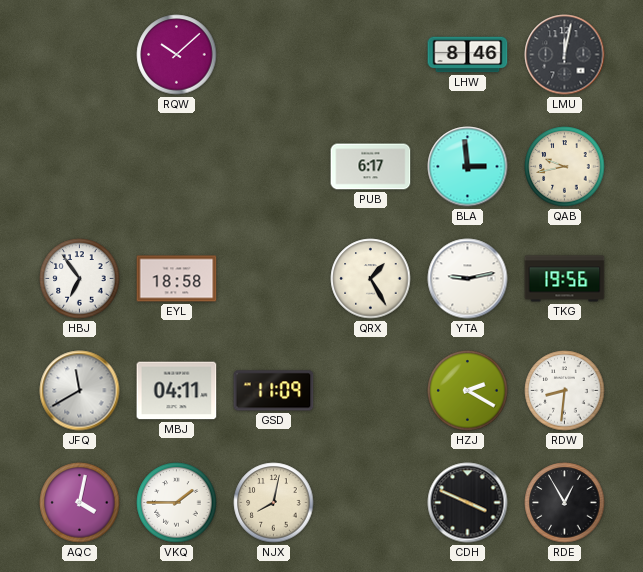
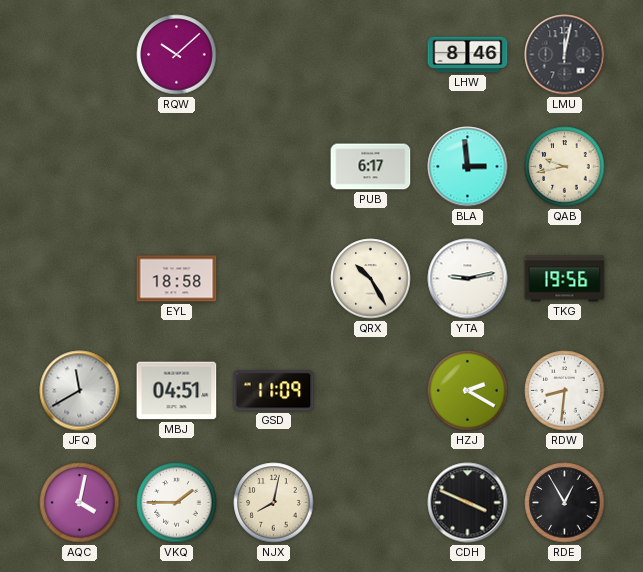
HBJ: 6:54 -> none (80, 279)
QRX: 1:25 -> 10:25 (371, 279)
MBJ: 04:11 -> 04:51 (177, 391)
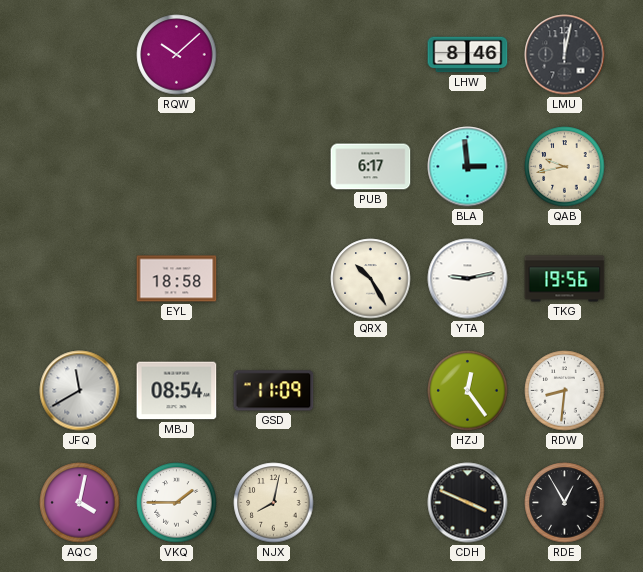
MBJ: 04:51 -> 08:54 (177, 391)
HZJ: 2:20 -> 12:24 (468, 391)
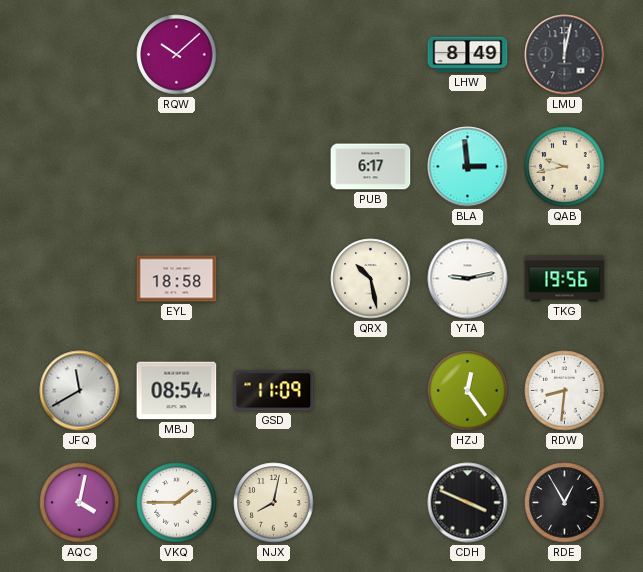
LHW: 8:46 -> 8:49 (468, 55)
QRX: 10:25 -> 10:28 (371, 279)
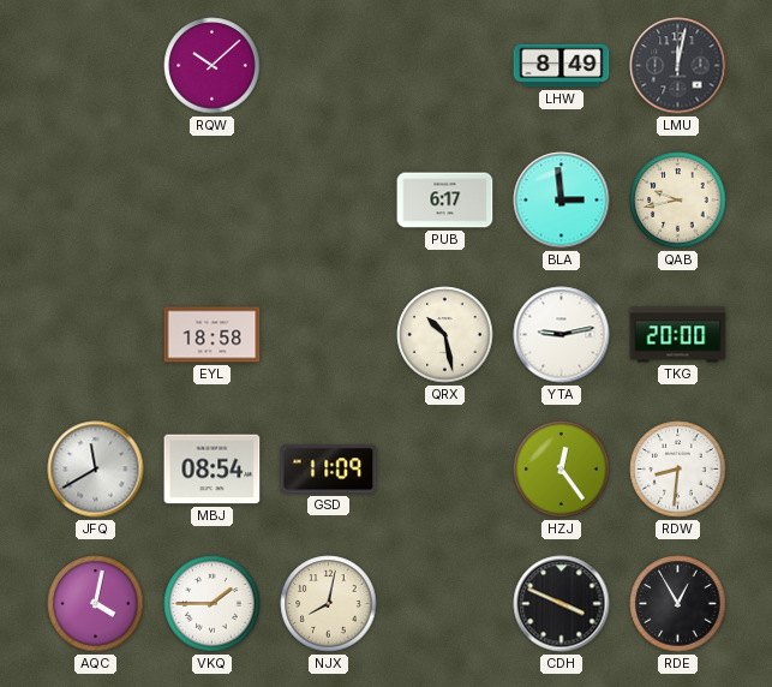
TKG: 19:56 -> 20:00 (678, 335)
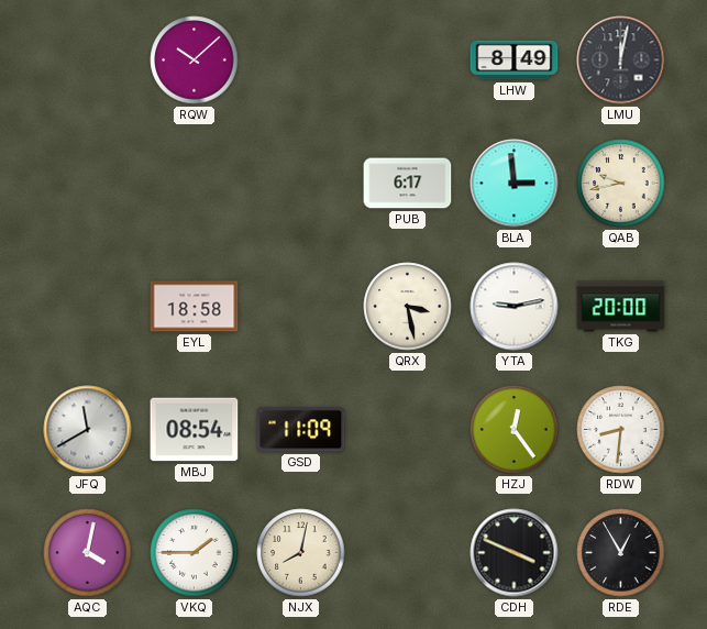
QRX: 10:28 -> 3:28 (408, 307)
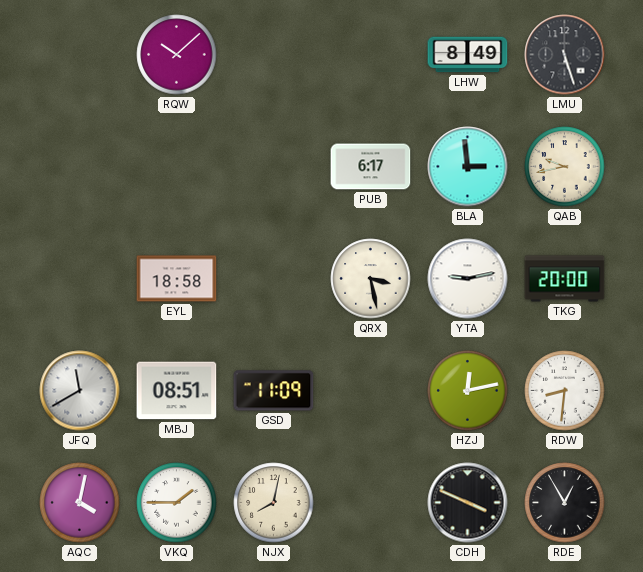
LMU: 12:02 -> 5:27 (565, 55)
MBJ: 08:54 -> 08:51 (177, 391)
HZJ: 12:24 -> 12:13 (468, 391)
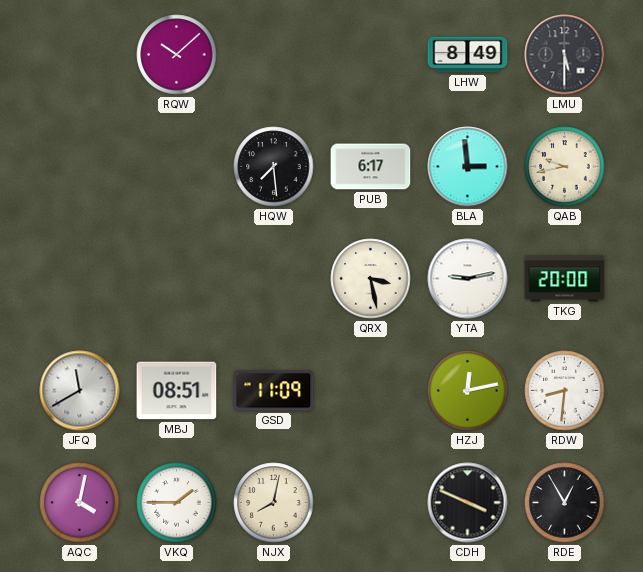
LMU: 5:27 -> 5:30 (565, 55)
HQW: none -> 7:29 (274, 167)
EYL: 18:58 -> none (177, 279)
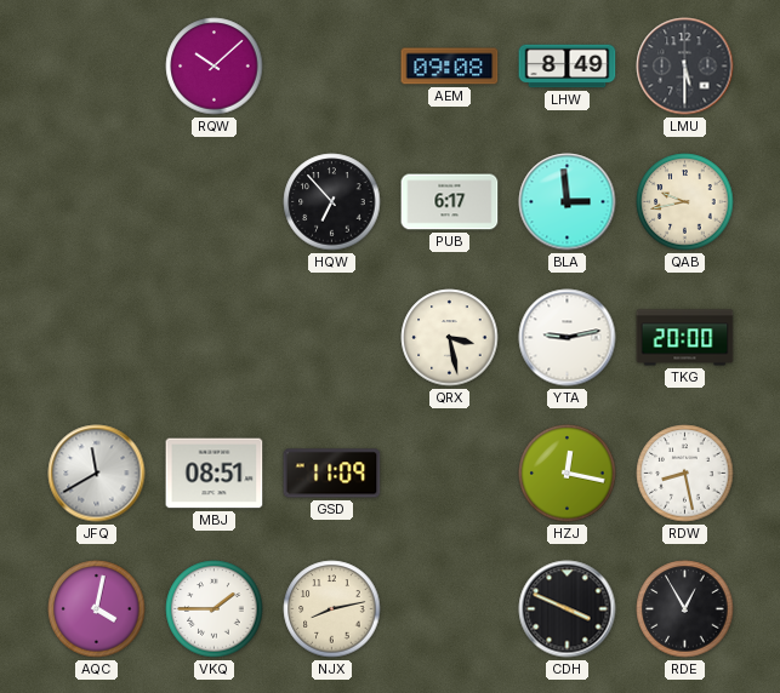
AEM: none -> 09:08 (450, 67)
HQW: 7:29 -> 6:53 (332, 202)
HZJ: 12:13 -> 12:17 (568, 474)
RDW: 8:31 -> 8:28 (685, 474)
NJX: 8:02 -> 8:13 (332, 609)
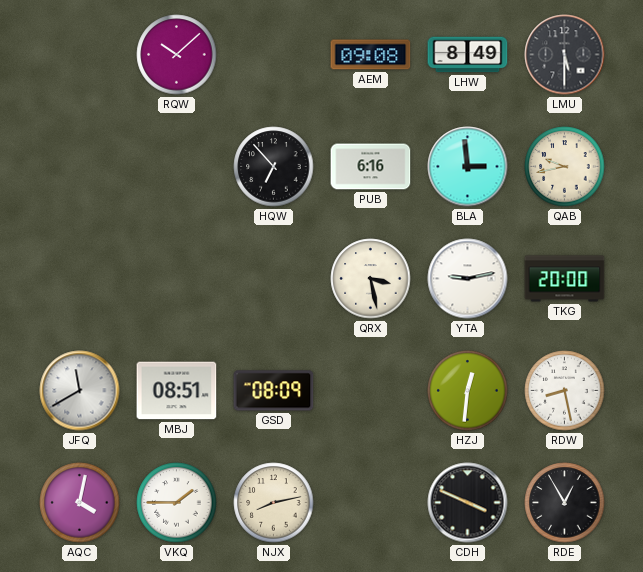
PUB: 6:17 -> 6:16 (371, 167)
GSD: 11:09 -> 08:09 (274, 391)
HZJ: 12:17 -> 12:31 (468, 391)
